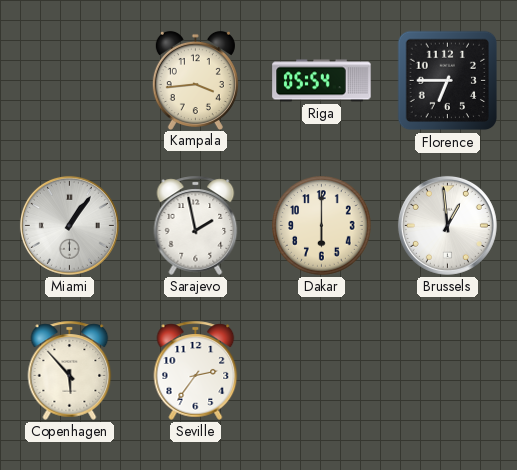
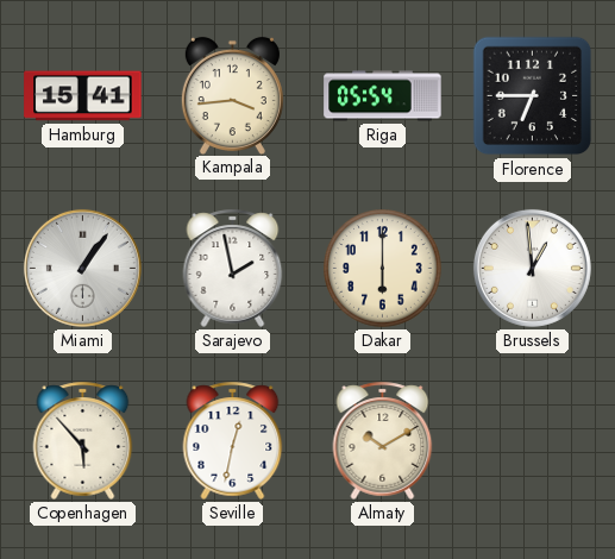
Hamburg: none -> 15:41 (83, 96)
Seville: 2:36 -> 12:32 (233, 440)
Almaty: none -> 10:10 (383, 440)
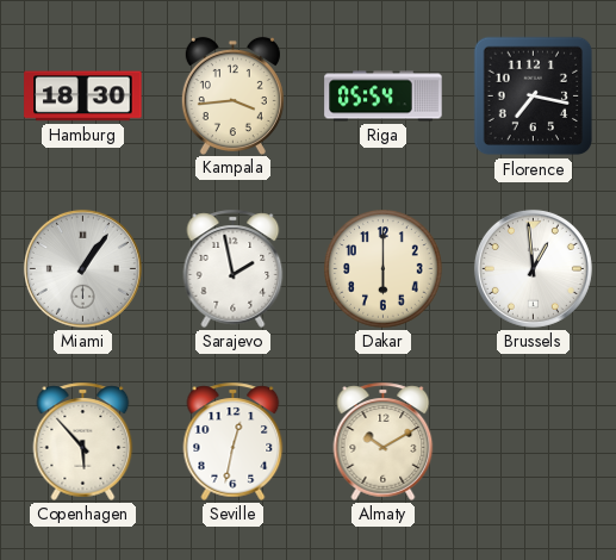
Hamburg: 15:41 -> 18:30 (83, 97)
Florence: 6:45 -> 7:17 (534, 97)
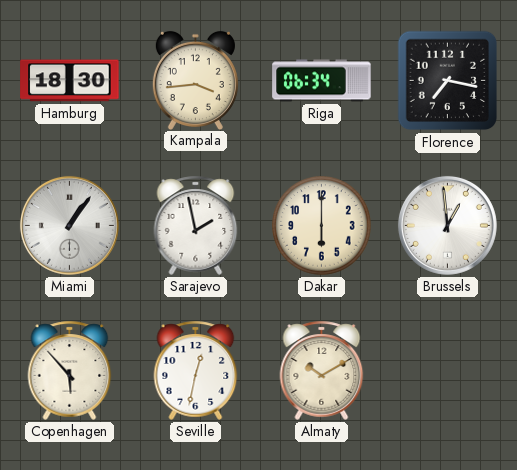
Riga: 05:54 -> 06:34 (322, 81)
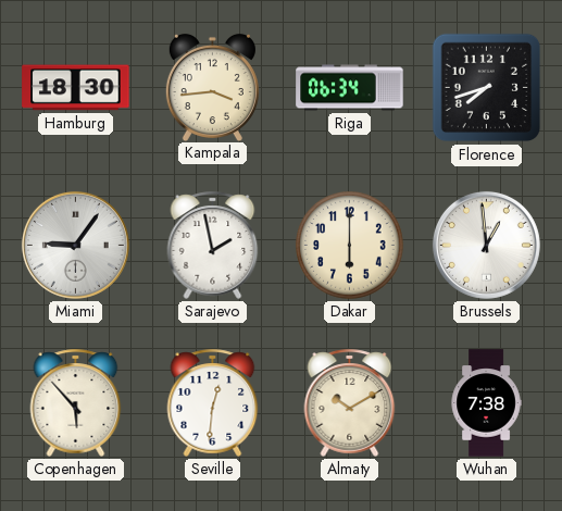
Florence: 7:17 -> 7:42 (487, 88)
Miami: 1:06 -> 9:06 (75, 245)
Seville: 12:32 -> 12:31 (213, 402)
Wuhan: none -> 7:38 (486, 403)
